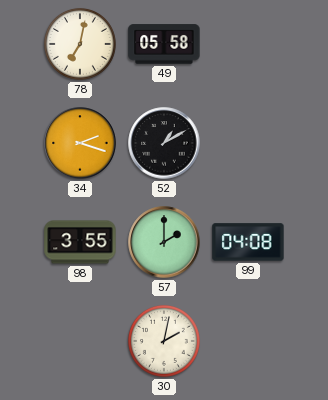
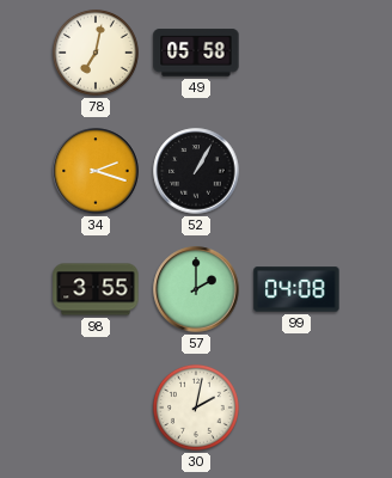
52: 1:10 -> 1:05 (196, 171)
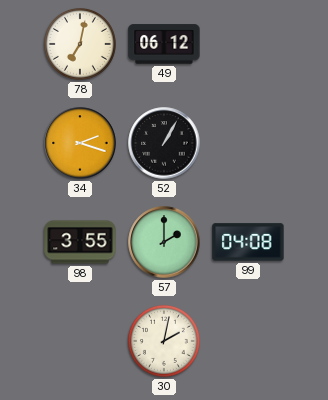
49: 05:58 -> 06:12 (164, 44)
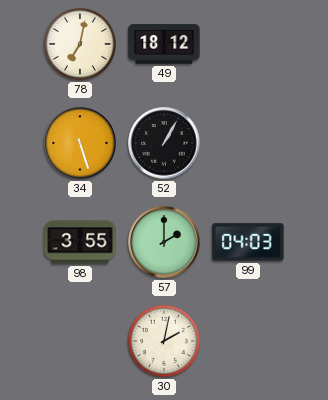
49: 06:12 -> 18:12 (164, 44)
34: 2:18 -> 5:27 (80, 143)
99: 04:08 -> 04:03 (248, 242)
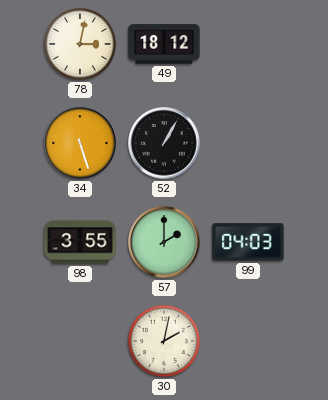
78: 7:02 -> 3:02 (80, 44)
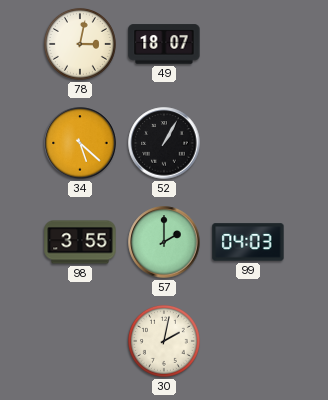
49: 18:12 -> 18:07 (164, 44)
34: 5:27 -> 5:22 (80, 143)
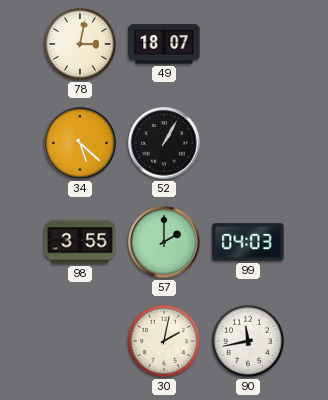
90: none -> 11:43 (248, 341)
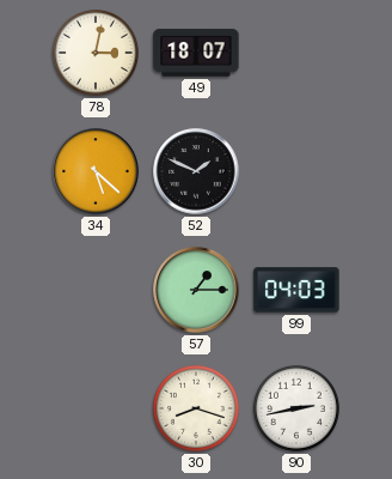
52: 1:05 -> 1:49 (196, 171)
98: 3:55 -> none (80, 242)
57: 2:00 -> 1:15 (196, 290)
30: 2:02 -> 8:18 (196, 408)
90: 11:43 -> 2:43 (296, 408)
